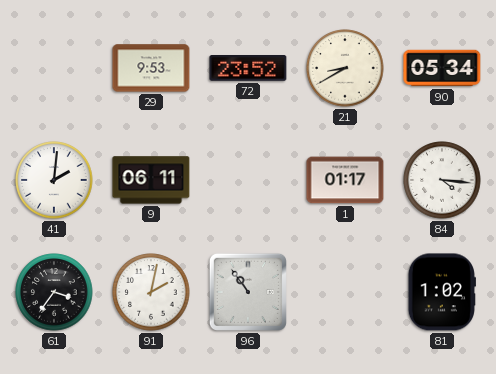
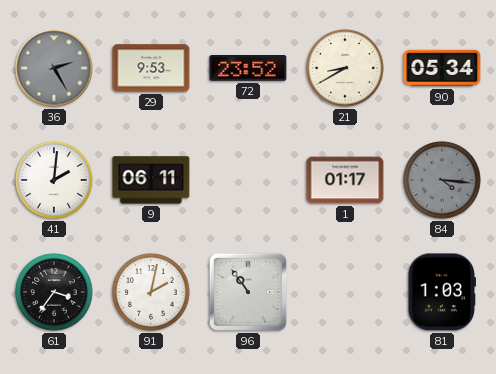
36: none -> 2:25 (54, 68)
84 dial: white -> grey (442, 180)
81: 1:02 -> 1:03 (442, 292)
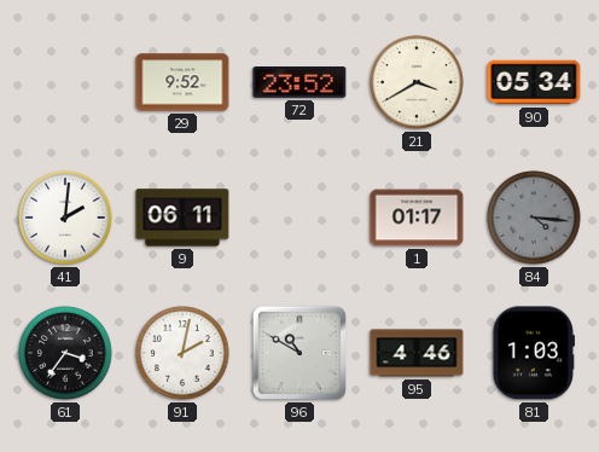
36: 2:25 -> none (54, 68)
29: 9:53 -> 9:52 (182, 82)
21: 8:40 -> 3:40 (417, 82)
96: 10:54 -> 10:50 (299, 353)
95: none -> 4:46 (417, 353)
